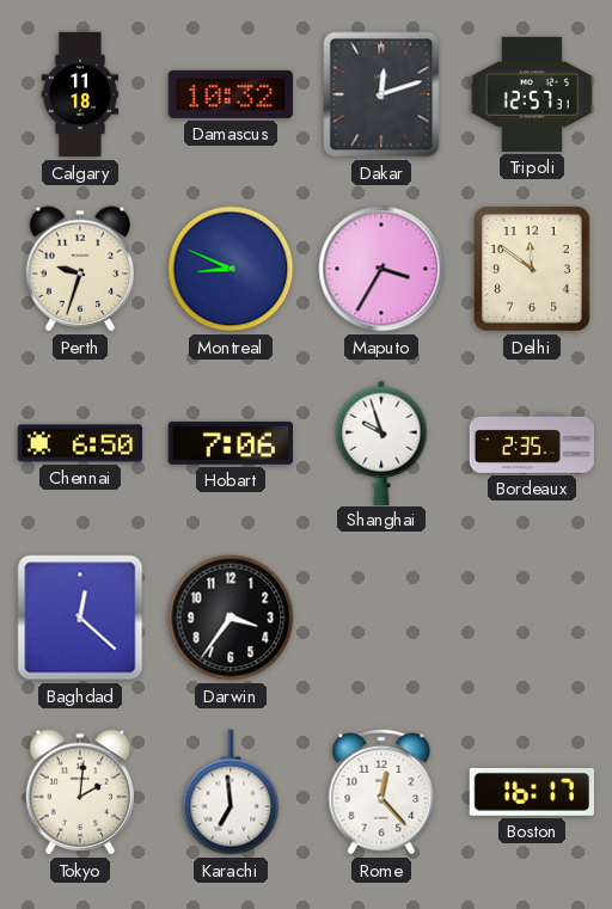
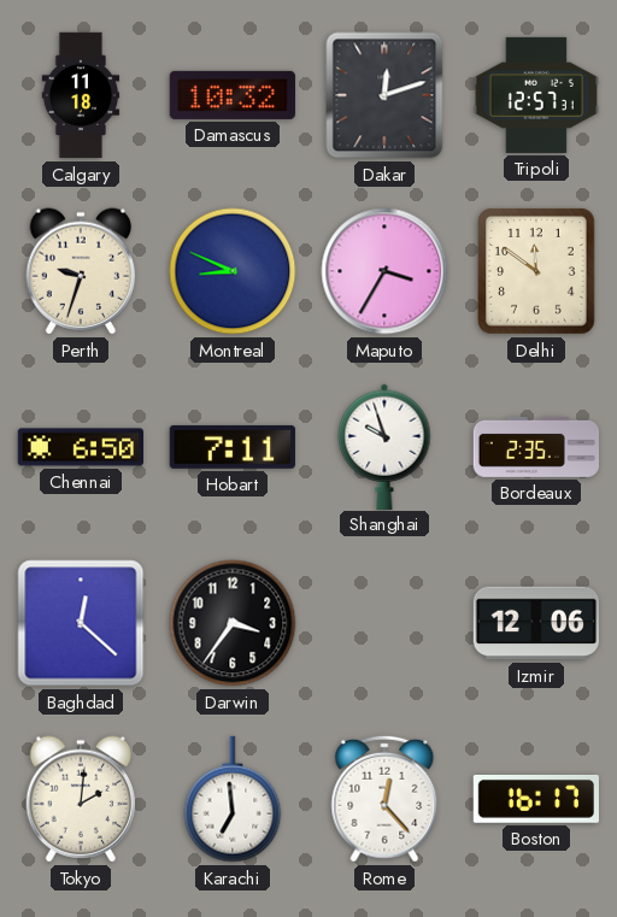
Hobart: 7:06 -> 7:11 (233, 447)
Izmir: none -> 12:06 (535, 623)
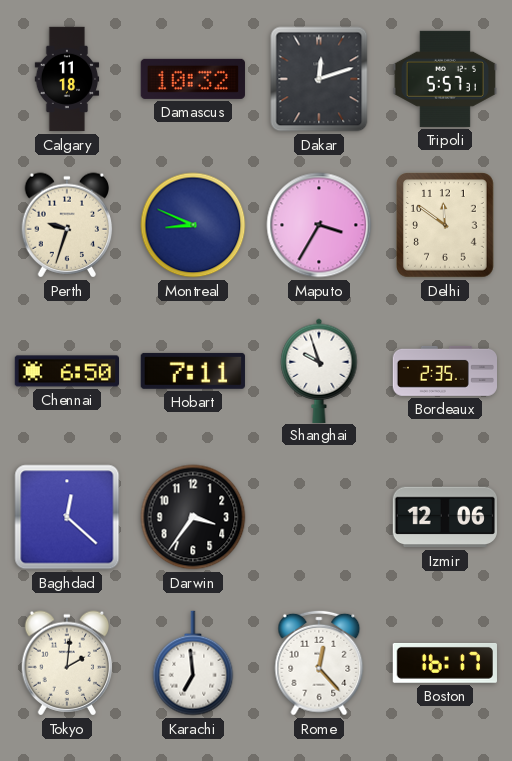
Tripoli: 12:57 -> 5:57 (444, 79)
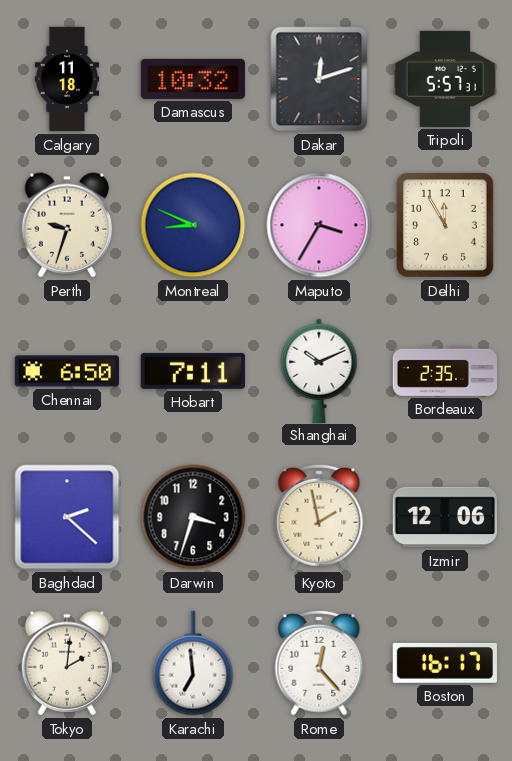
Delhi: 11:51 -> 11:55 (446, 225)
Shanghai: 9:57 -> 10:11 (319, 370)
Baghdad: 12:22 -> 2:22 (67, 517)
Darwin: 3:36 -> 3:33 (193, 517)
Kyoto: none -> 1:58 (319, 517)
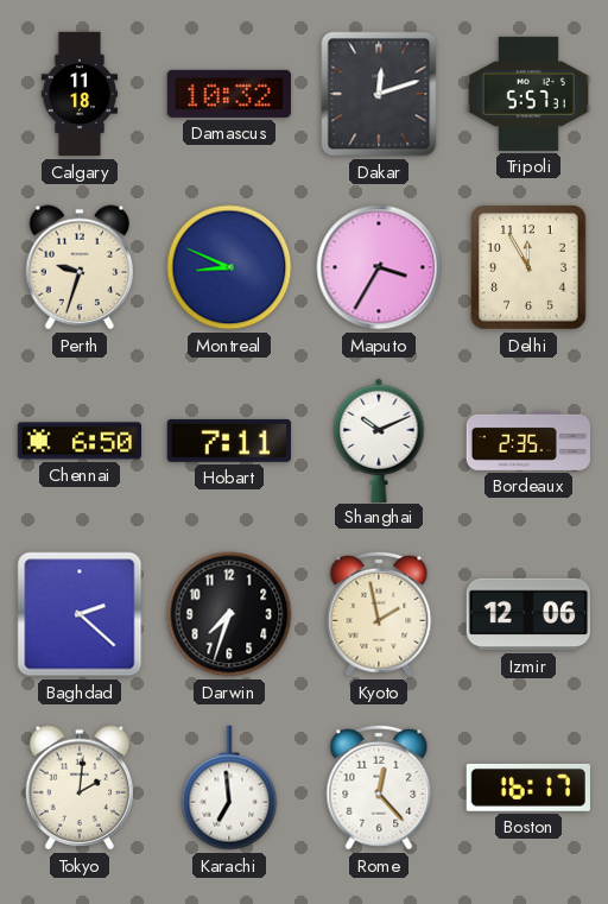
Darwin: 3:33 -> 7:33 (229, 614)
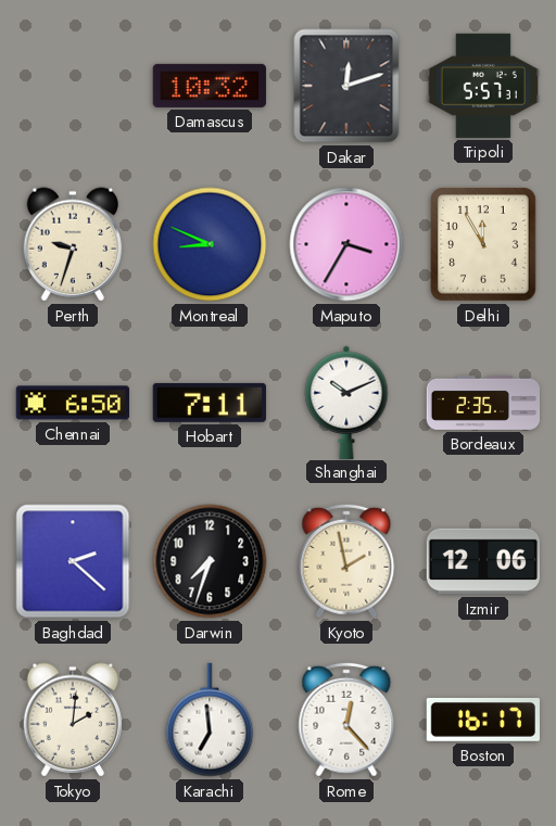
Calgary: 11:18 -> none (80, 94)
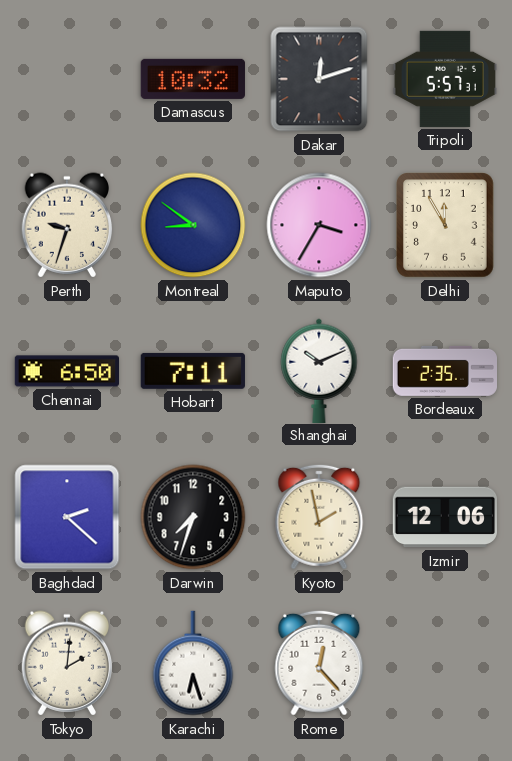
Montreal: 8:49 -> 8:51 (193, 225)
Karachi: 6:59 -> 6:27 (193, 663)
Boston: 16:17 -> none (483, 720)
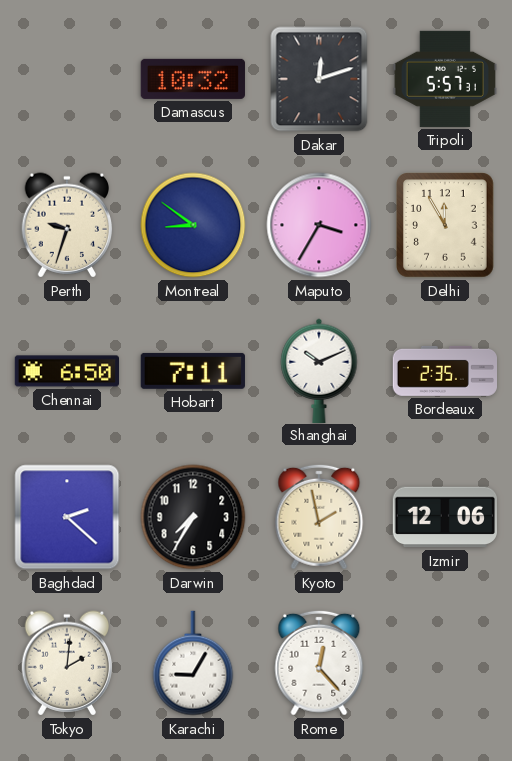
Darwin: 7:33 -> 7:35 (193, 517)
Karachi: 6:27 -> 9:05 (193, 663)
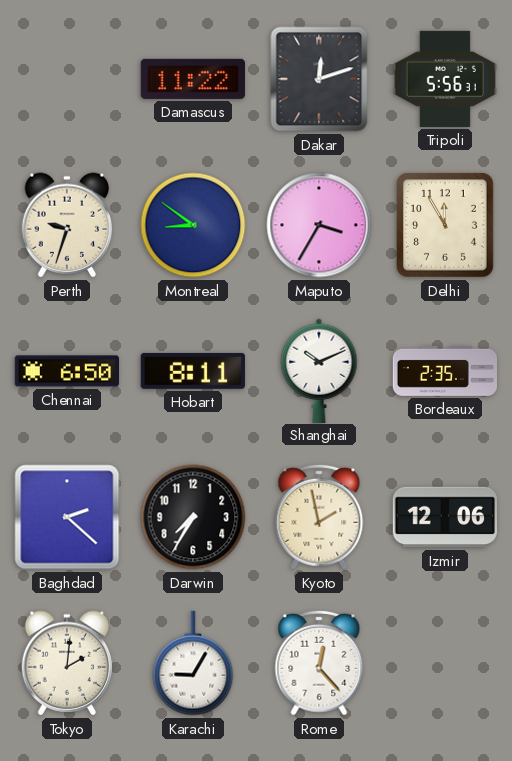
Damascus: 10:32 -> 11:22 (193, 79)
Tripoli: 5:57 -> 5:56 (444, 79)
Hobart: 7:11 -> 8:11 (193, 371)
